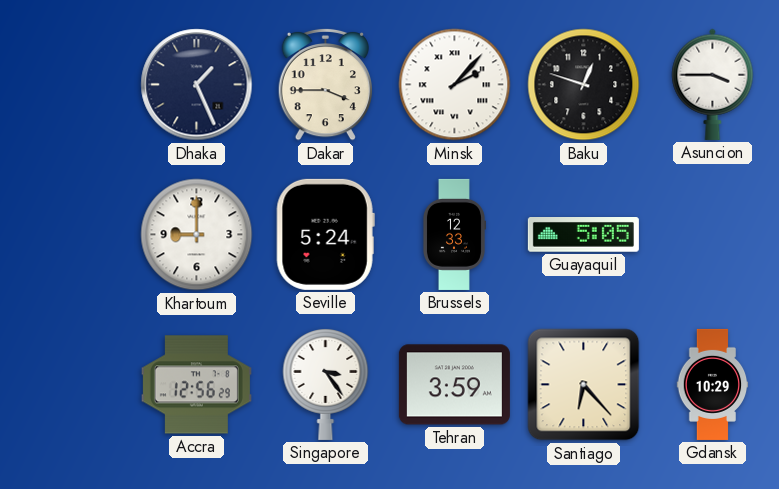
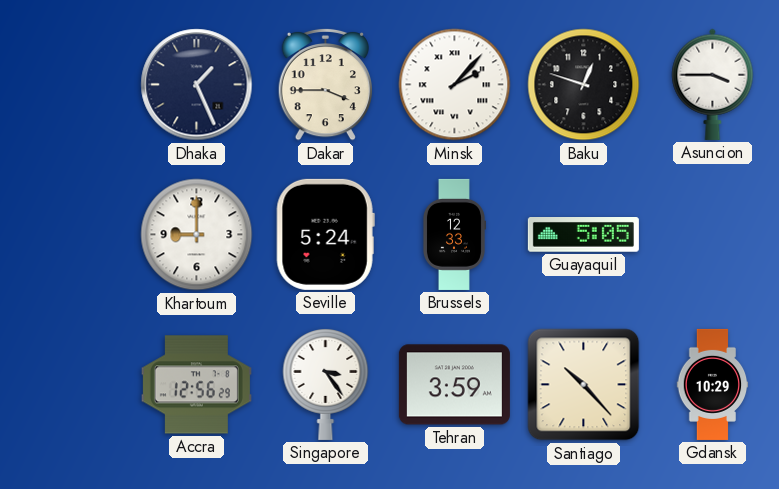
Santiago: 6:23 -> 10:23 (584, 385)
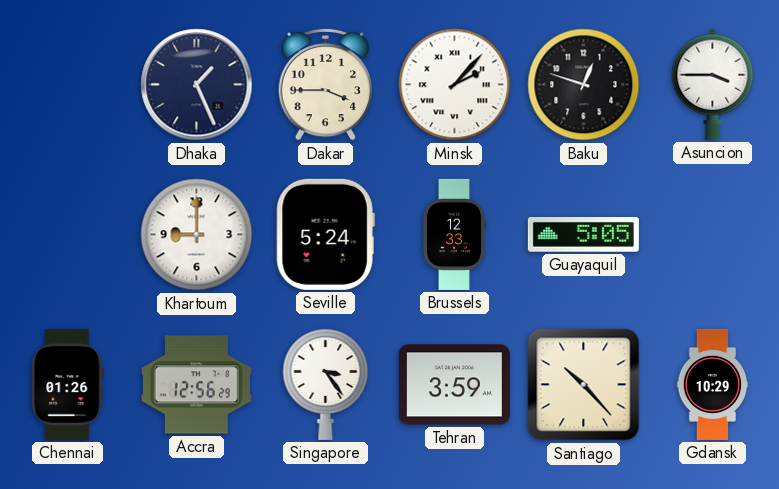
Chennai: none -> 01:26 (68, 384)
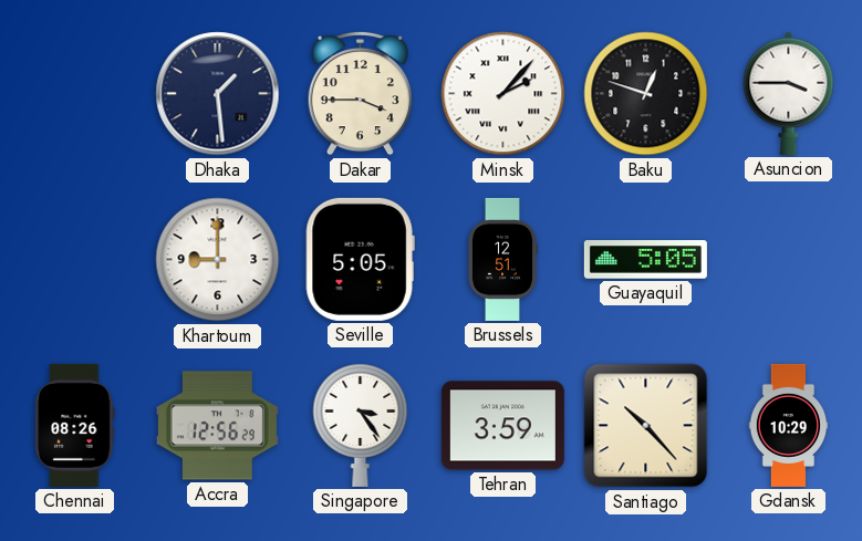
Dhaka: 1:26 -> 1:29 (218, 94)
Seville: 5:24 -> 5:05 (360, 259)
Brussels: 12:33 -> 12:51 (502, 259)
Chennai: 01:26 -> 08:26 (75, 425)
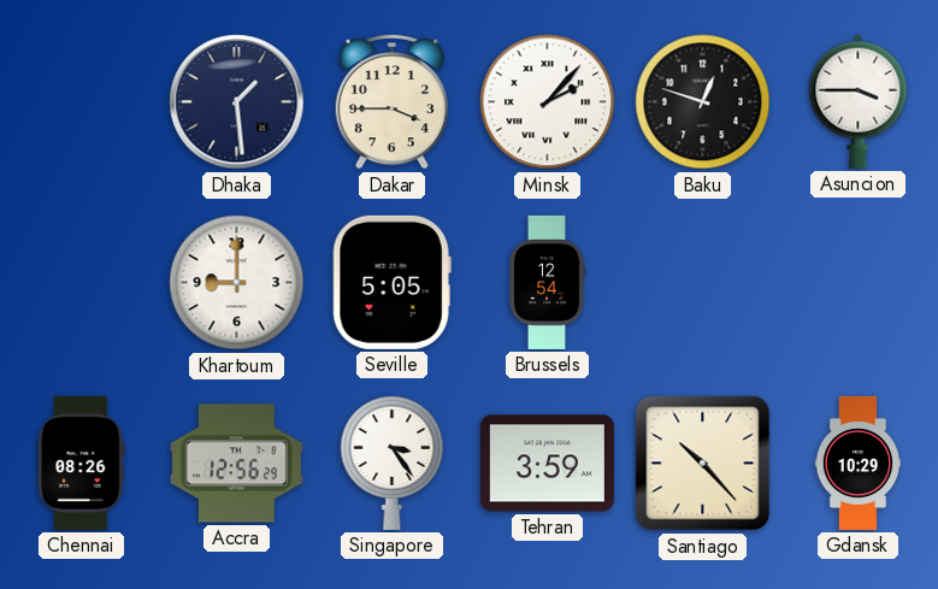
Brussels: 12:51 -> 12:54 (547, 282)
Guayaquil: 5:05 -> none (645, 260)
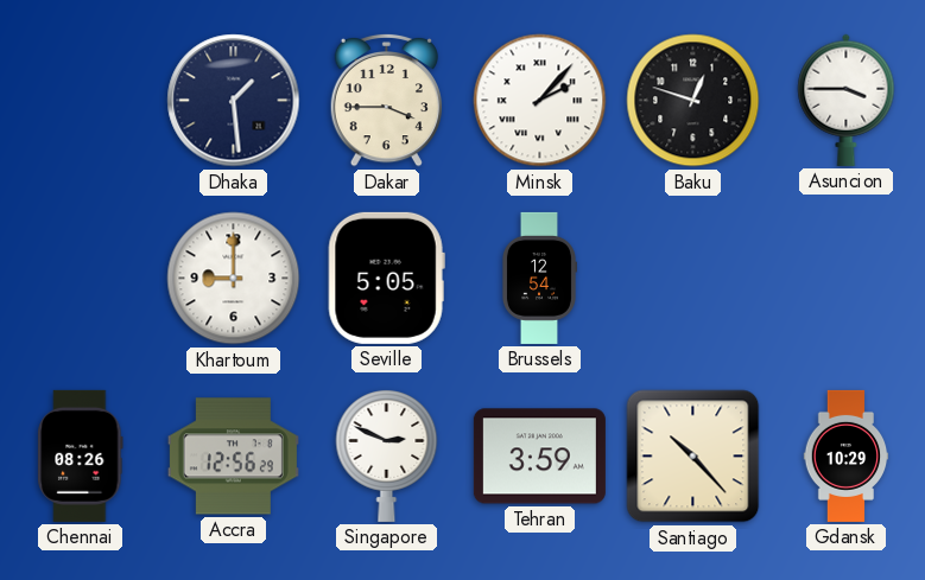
Singapore: 3:24 -> 2:49 (387, 455)
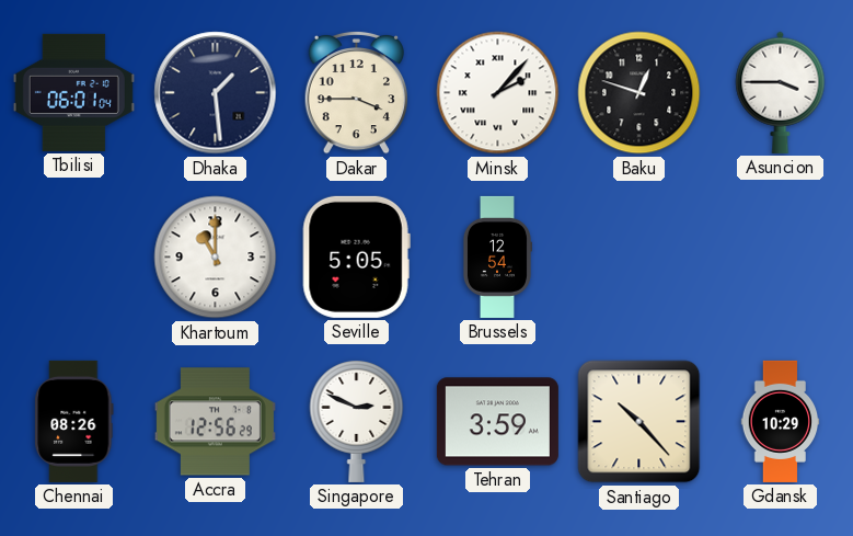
Tbilisi: none -> 06:01 (73, 92)
Khartoum: 9:00 -> 11:00 (216, 258)
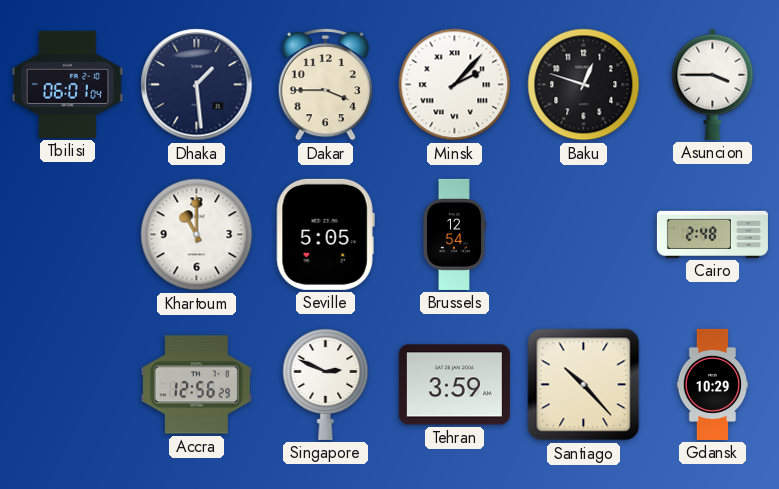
Cairo: none -> 2:48 (712, 234)
Chennai: 08:26 -> none (74, 421)
